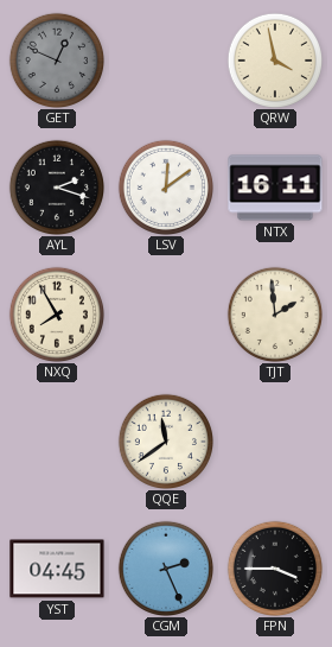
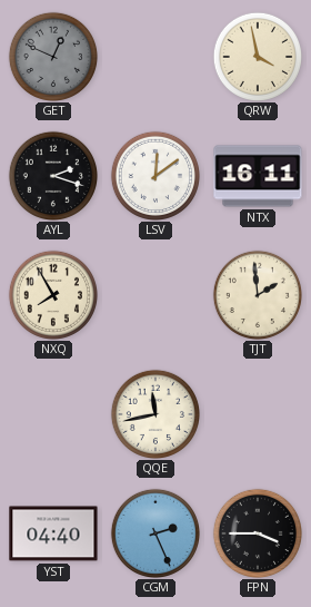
QQE: 11:39 -> 11:43 (154, 413)
YST: 04:45 -> 04:40 (53, 533)
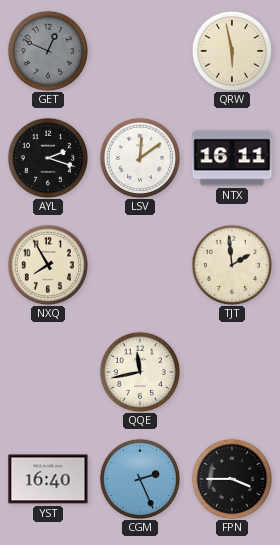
QRW: 3:58 -> 5:58 (231, 50)
YST: 04:40 -> 16:40 (48, 479)
